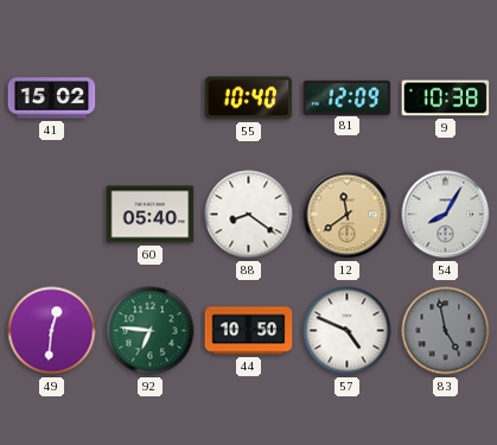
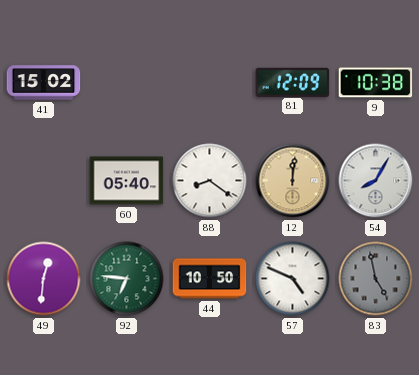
55: 10:40 -> none (249, 98)
12: 11:39 -> 12:01 (293, 181)
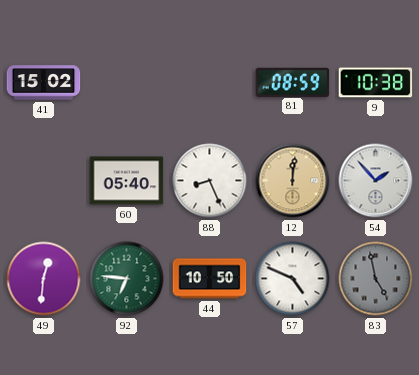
81: 12:09 -> 08:59 (293, 82)
88: 8:21 -> 8:26 (210, 181)
54: 8:05 -> 1:53 (376, 181)
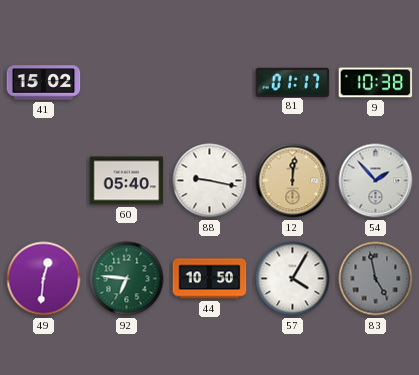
81: 08:59 -> 01:17 (293, 82)
88: 8:26 -> 9:17 (210, 181)
57: 4:49 -> 4:05 (293, 279)
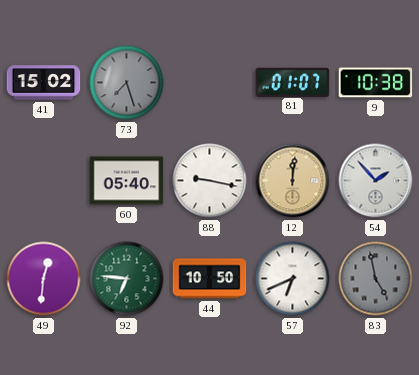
73: none -> 7:27 (127, 83)
81: 01:17 -> 01:07 (293, 82)
57: 4:05 -> 6:41 (293, 279)
